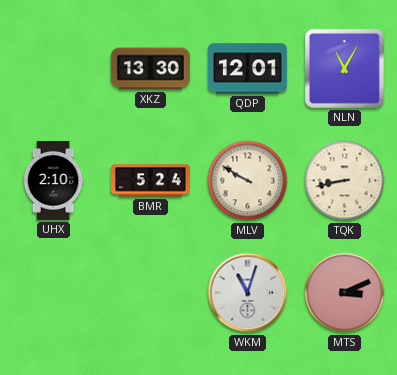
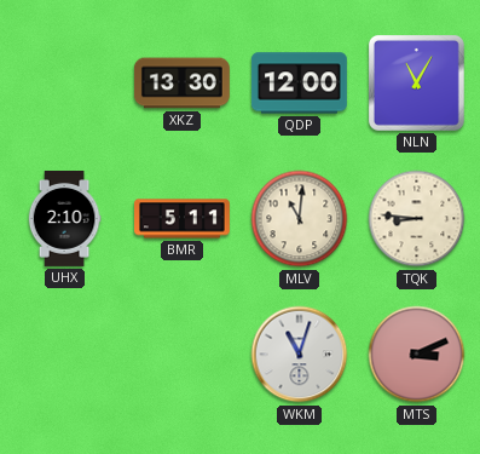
QDP: 12:01 -> 12:00 (299, 84)
BMR: 5:24 -> 5:11 (183, 219)
MLV: 9:50 -> 11:01 (300, 219)
TQK: 8:43 -> 8:46 (417, 219)
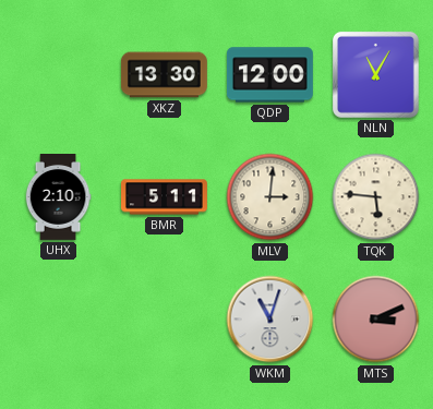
MLV: 11:01 -> 3:01 (270, 197)
TQK: 8:46 -> 5:46 (376, 197)
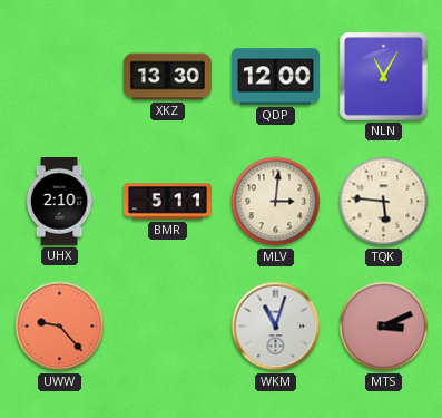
UWW: none -> 9:23 (60, 327)
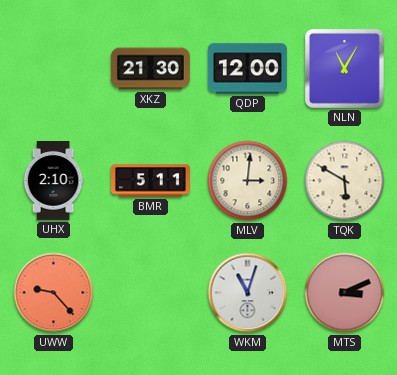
XKZ: 13:30 -> 21:30 (150, 69)
TQK: 5:46 -> 5:50 (345, 181)
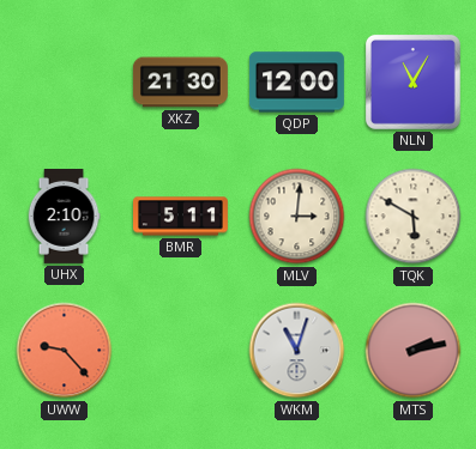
MTS: 3:11 -> 2:13 (414, 351)
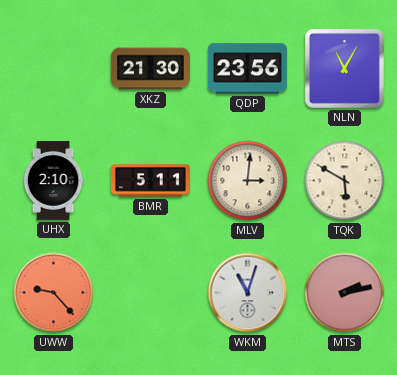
QDP: 12:00 -> 23:56 (247, 69)
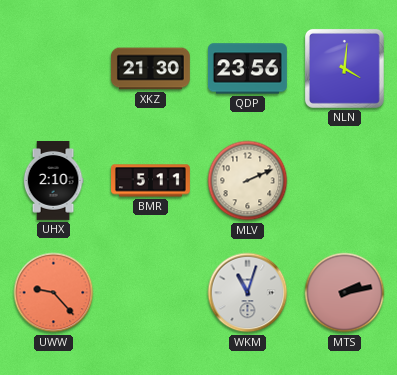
NLN: 11:05 -> 4:01 (344, 68)
MLV: 3:01 -> 2:11 (248, 181)
TQK: 5:50 -> none (345, 181)
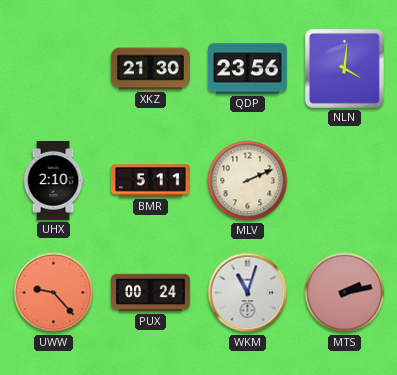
PUX: none -> 00:24 (151, 293)
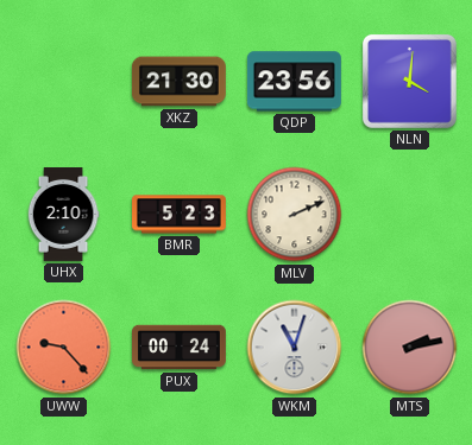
BMR: 5:11 -> 5:23 (180, 215)
